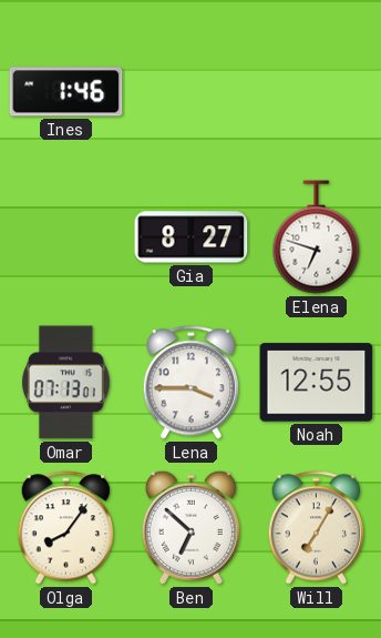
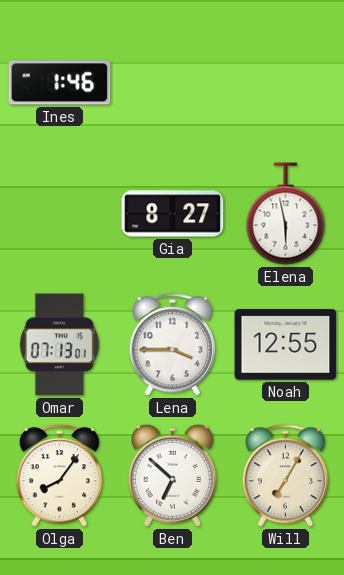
Elena: 6:48 -> 5:58 (286, 214)
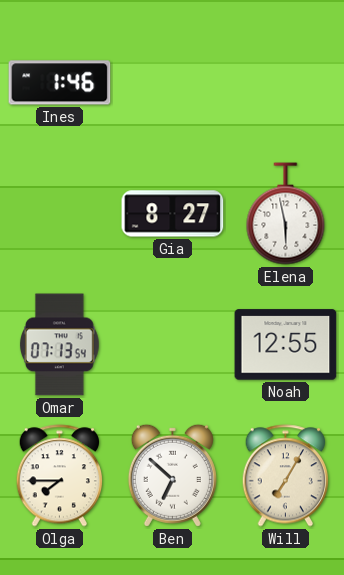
Omar: 07:13:01 -> 07:13:54 (59, 345)
Lena: 3:45 -> none (173, 345)
Olga: 8:06 -> 7:45 (60, 476)
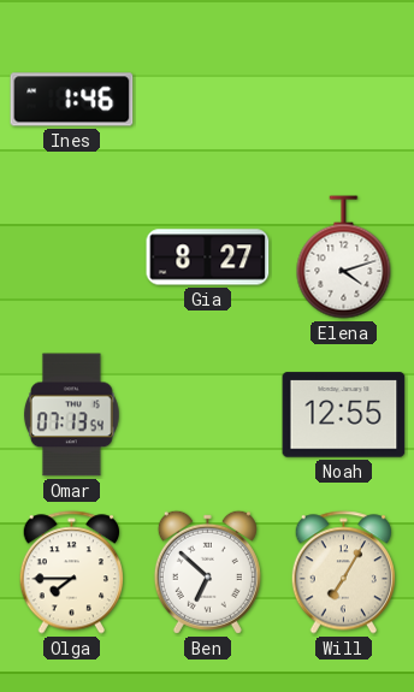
Elena: 5:58 -> 4:12 (344, 258)
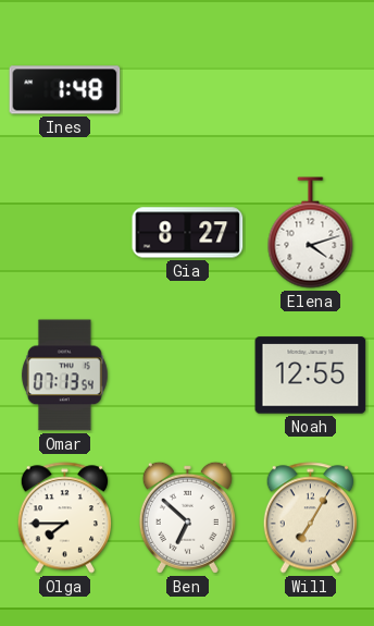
Ines: 1:46 -> 1:48 (65, 90)
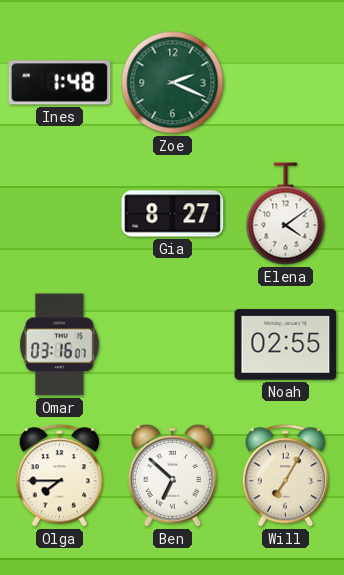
Zoe: none -> 2:19 (173, 83)
Elena: 4:12 -> 4:09 (286, 214)
Omar: 07:13 -> 03:16 (59, 345)
Noah: 12:55 -> 02:55 (286, 345)
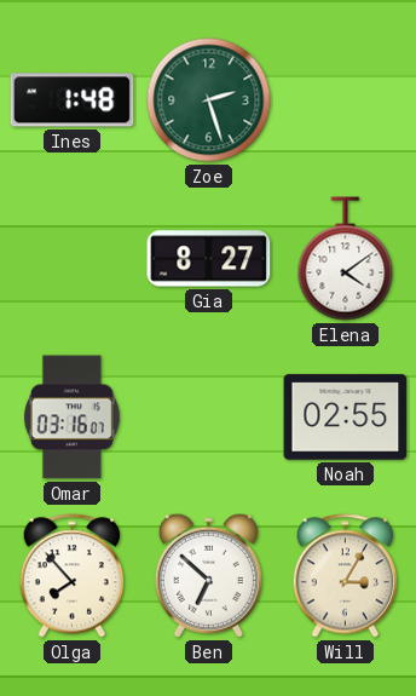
Zoe: 2:19 -> 2:27 (209, 100)
Olga: 7:45 -> 7:53 (73, 576)
Will: 7:05 -> 3:05 (346, 576)
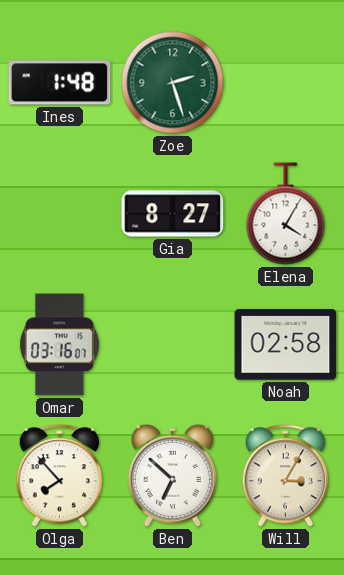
Elena: 4:09 -> 4:05 (286, 214)
Noah: 02:55 -> 02:58 (286, 345)
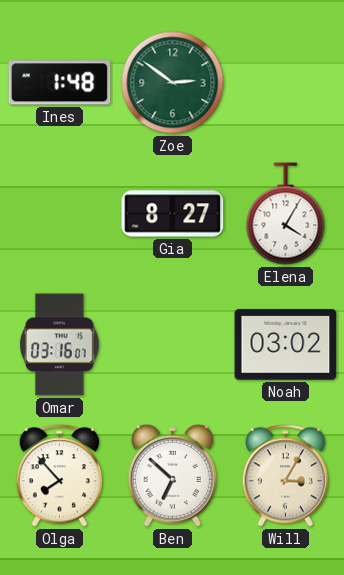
Zoe: 2:27 -> 2:51 (173, 83)
Noah: 02:58 -> 03:02 (286, 345)
